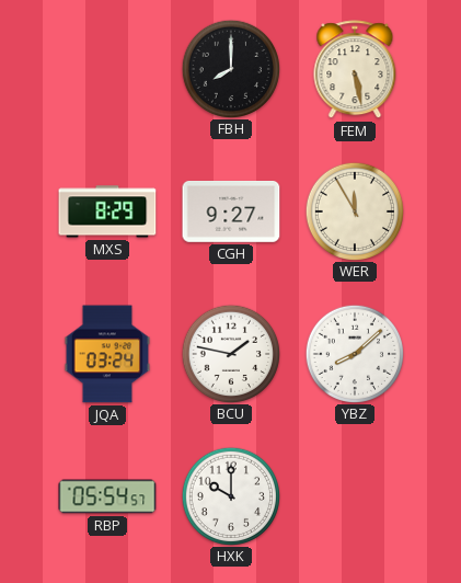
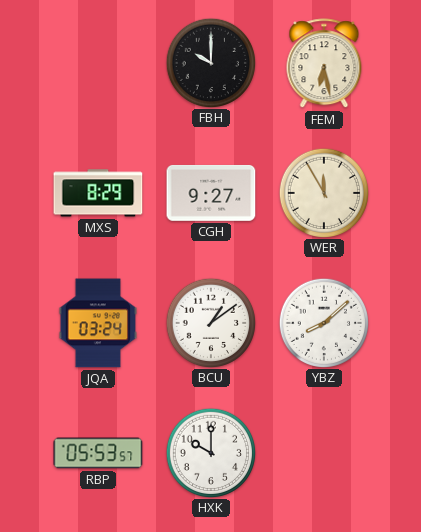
FBH: 8:00 -> 10:00 (210, 62)
FEM: 5:28 -> 6:28 (324, 64)
BCU: 1:47 -> 1:09 (210, 322)
RBP: 05:54 -> 05:53 (98, 453)
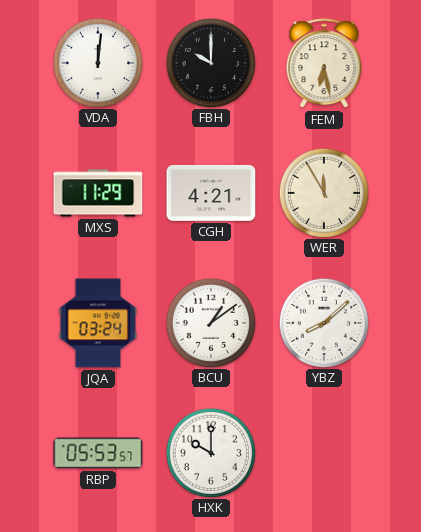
VDA: none -> 12:01 (97, 62)
MXS: 8:29 -> 11:29 (98, 193)
CGH: 9:27 -> 4:21 (211, 193)
